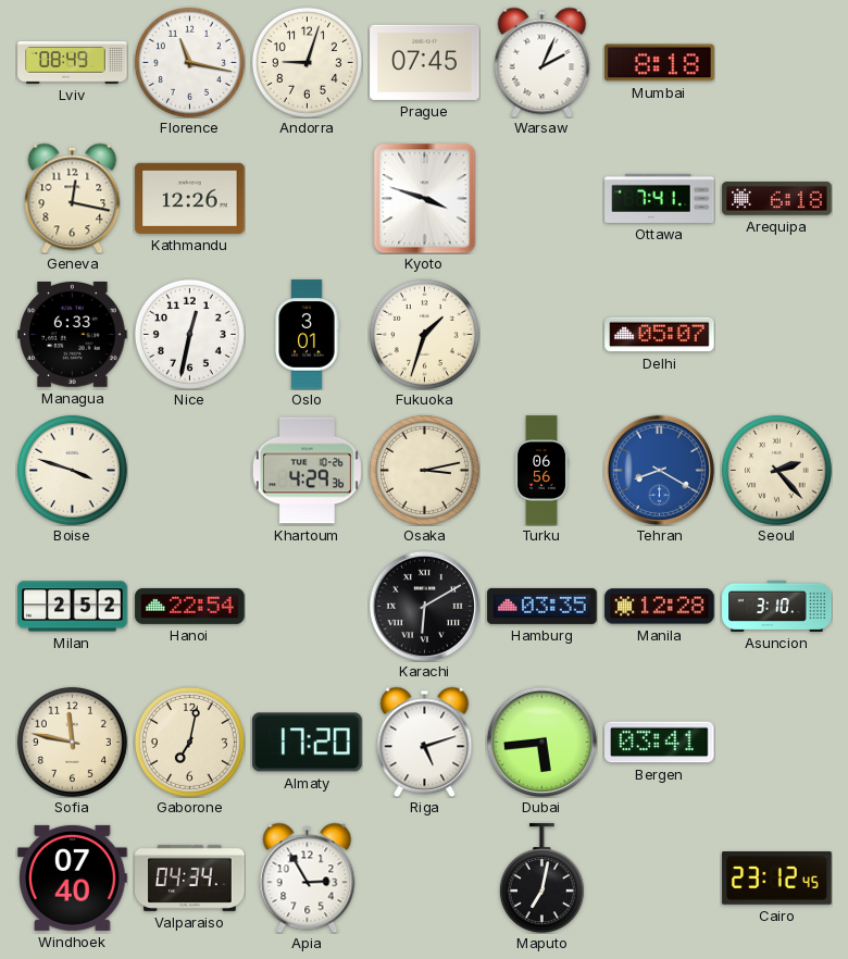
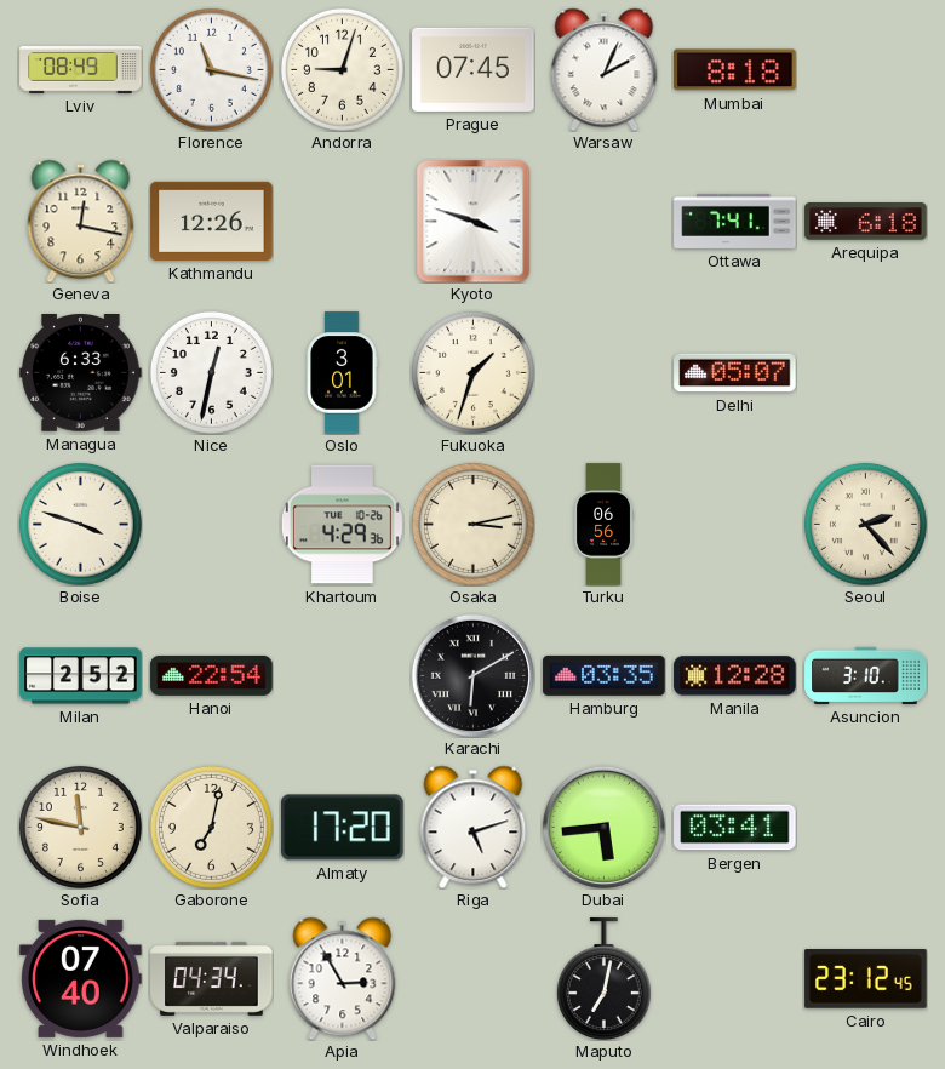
Tehran: 8:20 -> none (659, 470)
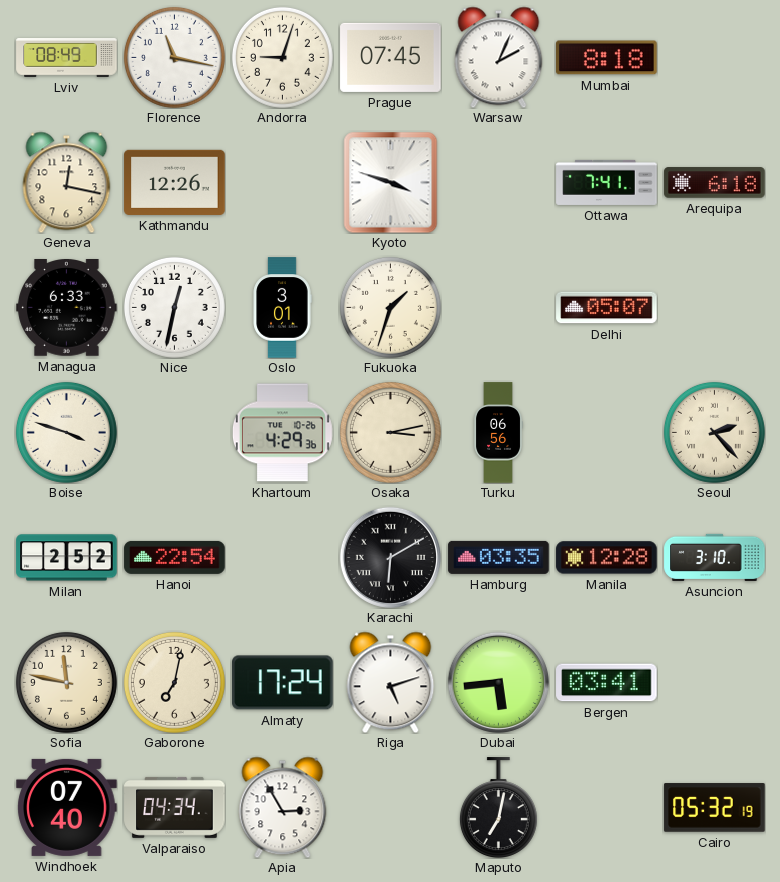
Almaty: 17:20 -> 17:24 (283, 683)
Cairo: 23:12 -> 05:32 (715, 808)
